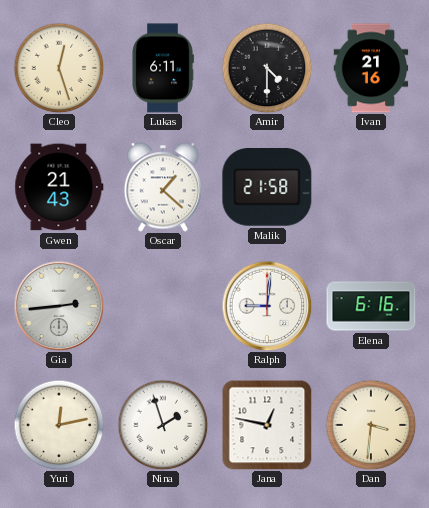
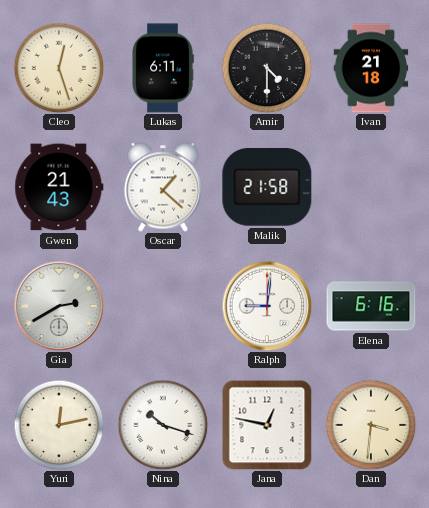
Ivan: 21:16 -> 21:18 (371, 68)
Gia: 2:44 -> 2:40 (59, 306)
Nina: 1:57 -> 10:18 (163, 425)
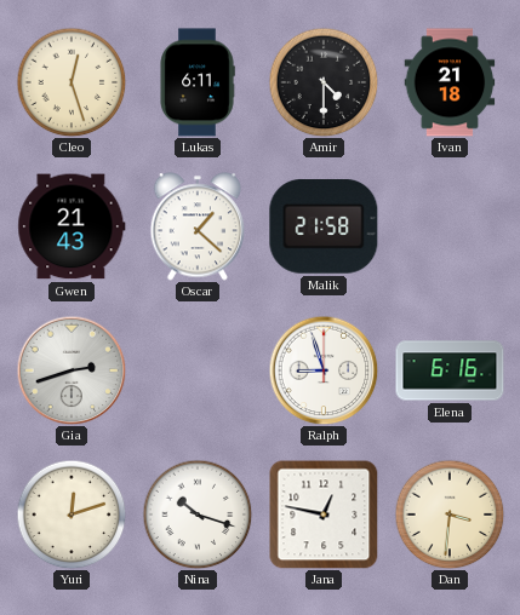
Gia: 2:40 -> 2:42 (72, 370)
Ralph: 9:01 -> 8:57 (324, 370)
Yuri: 12:13 -> 12:12 (72, 515)
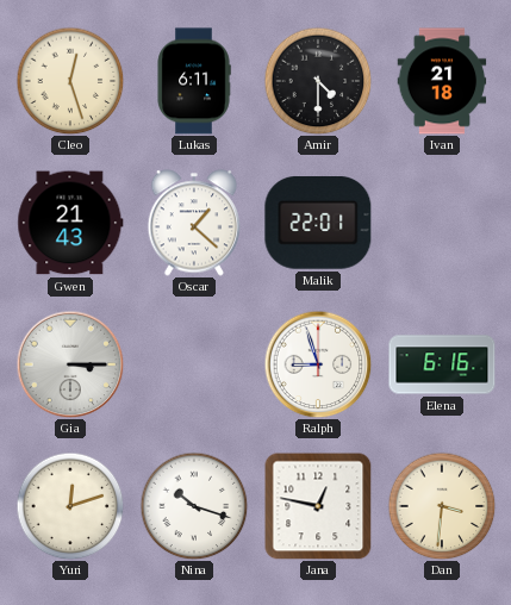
Malik: 21:58 -> 22:01 (318, 224)
Gia: 2:42 -> 3:15 (70, 364)
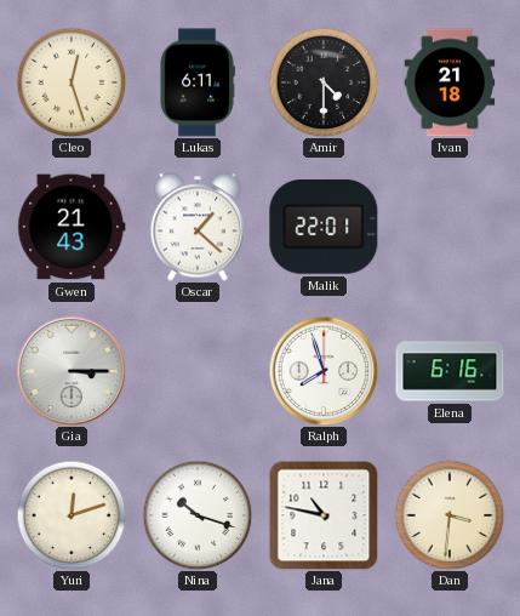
Ralph: 8:57 -> 7:57 (324, 371)
Jana: 12:47 -> 10:47 (324, 515)
